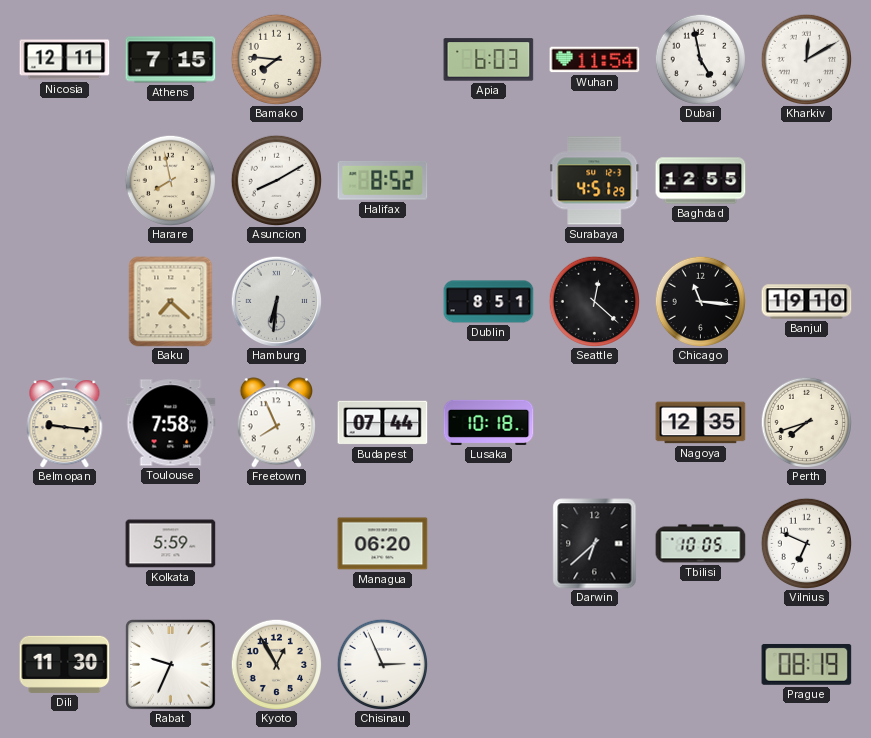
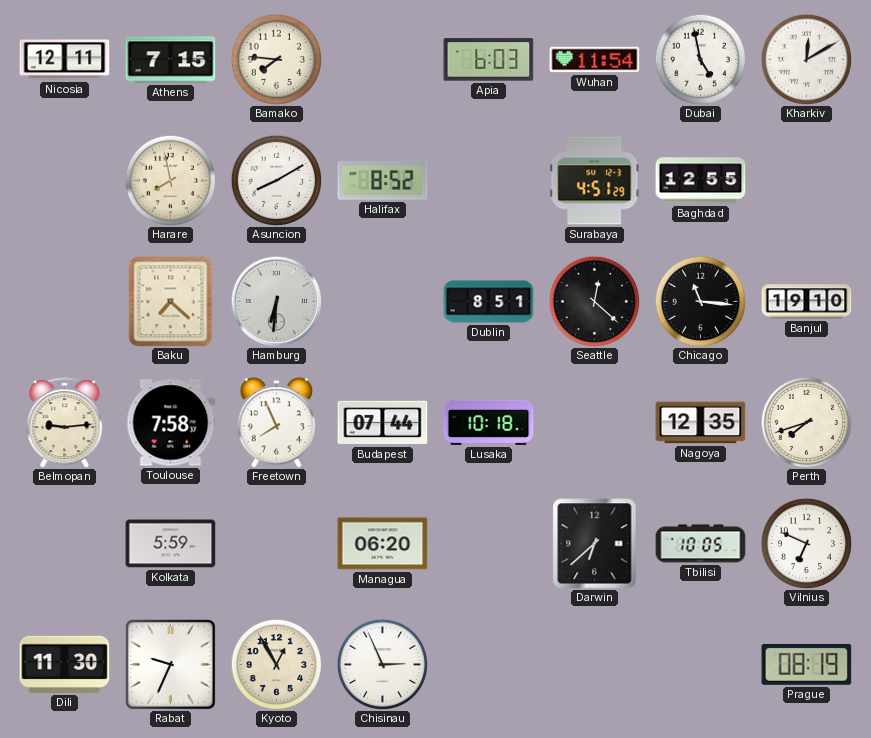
Belmopan: 9:16 -> 9:14 (65, 423)
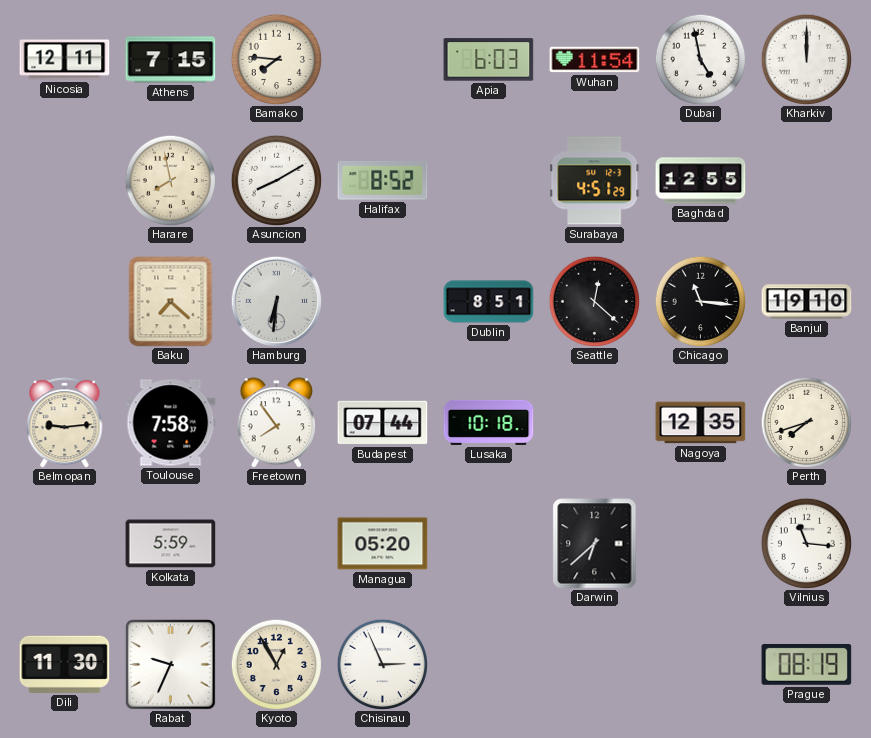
Kharkiv: 12:10 -> 12:00 (806, 59)
Freetown: 7:56 -> 7:54 (276, 423)
Managua: 06:20 -> 05:20 (383, 544)
Tbilisi: 10:05 -> none (701, 544)
Vilnius: 6:49 -> 11:16 (806, 543)
